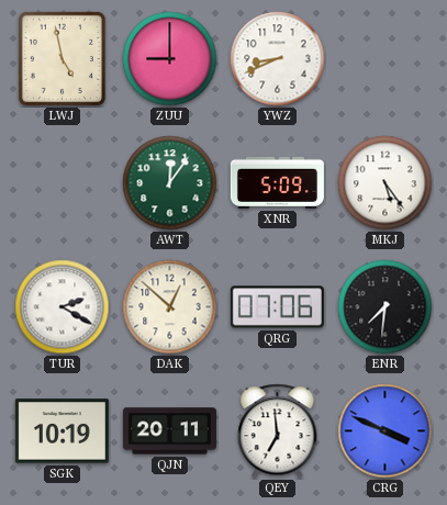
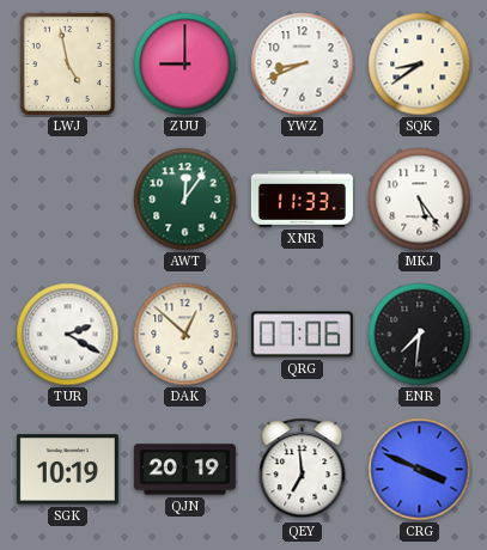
SQK: none -> 8:39 (420, 65)
XNR: 5:09 -> 11:33 (302, 198)
QJN: 20:11 -> 20:19 (184, 470)
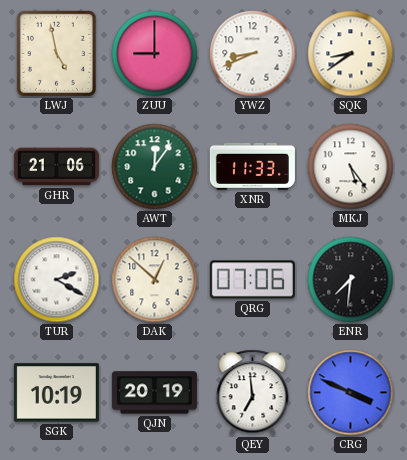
GHR: none -> 21:06 (56, 167)
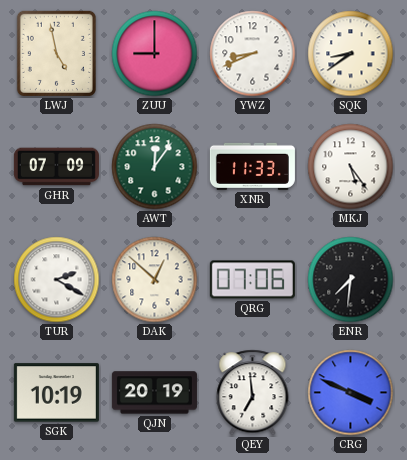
GHR: 21:06 -> 07:09 (56, 167)
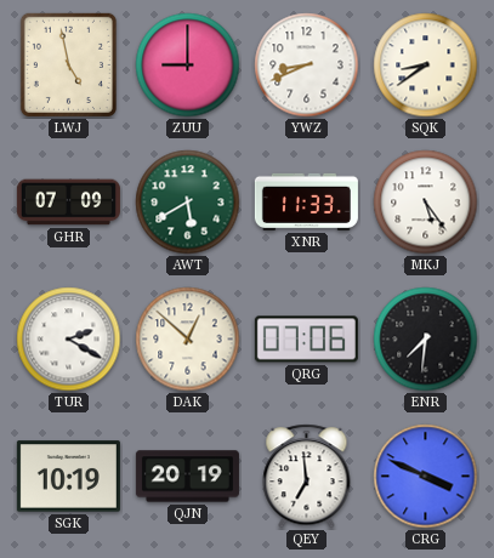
AWT: 12:06 -> 5:40 (188, 203)
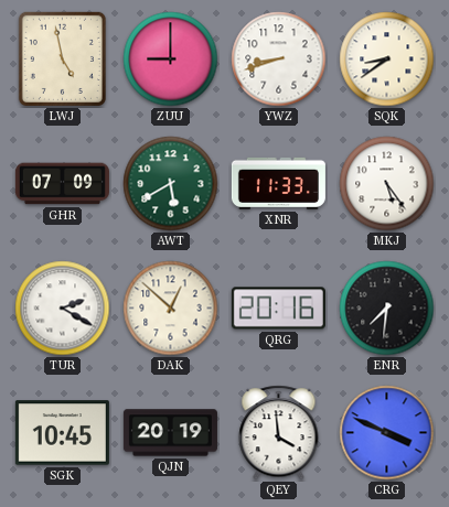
YWZ: 8:41 -> 8:42 (279, 60)
QRG: 07:06 -> 20:16 (278, 309)
SGK: 10:19 -> 10:45 (62, 433)
QEY: 6:59 -> 3:59 (279, 433)
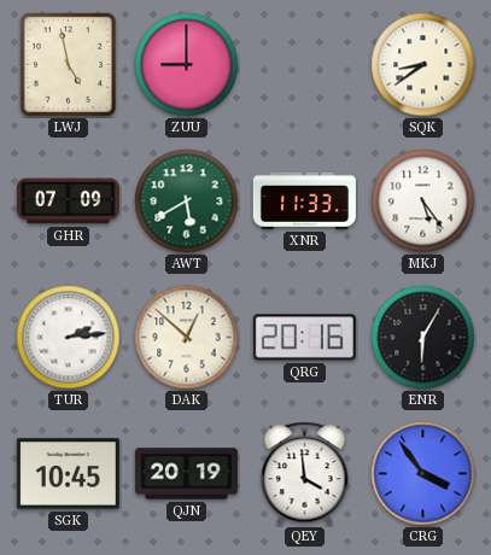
YWZ: 8:42 -> none (279, 60)
TUR: 2:20 -> 2:14 (69, 338)
ENR: 7:31 -> 6:05 (423, 338)
CRG: 3:49 -> 3:54 (423, 474)
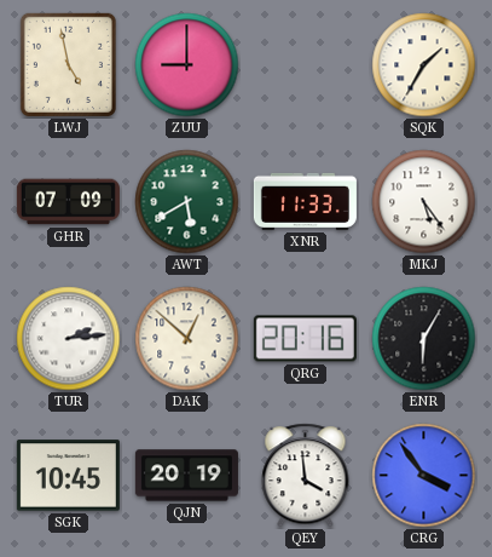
SQK: 8:39 -> 1:35 (424, 65)
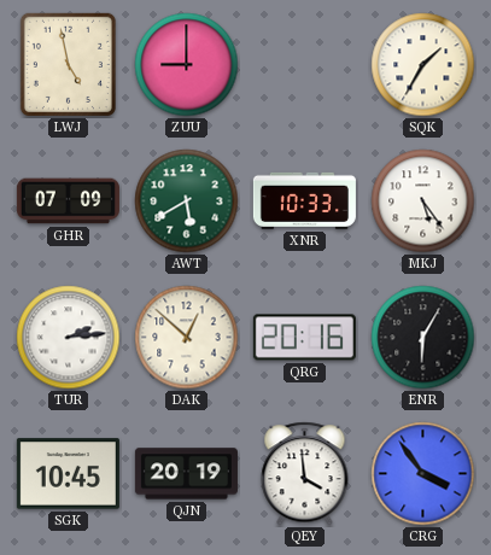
XNR: 11:33 -> 10:33 (304, 200)
